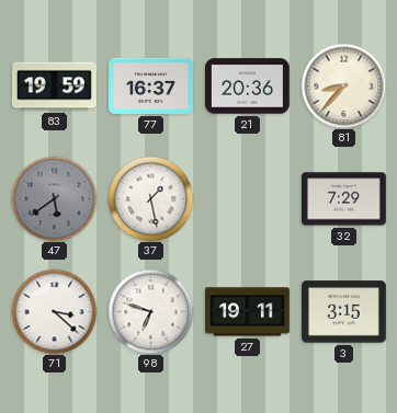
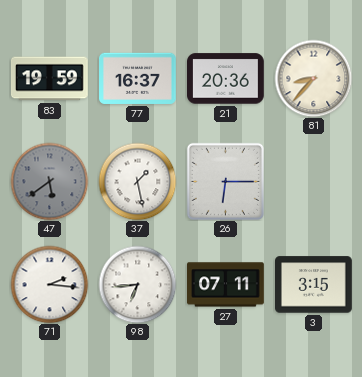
26: none -> 6:15 (225, 181)
32: 7:29 -> none (344, 199)
71: 3:22 -> 2:16 (49, 284)
98: 6:48 -> 6:44 (137, 284)
27: 19:11 -> 07:11 (226, 285)
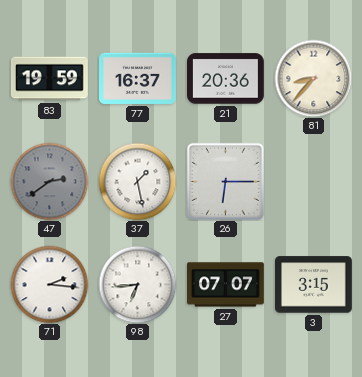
47: 5:39 -> 2:39 (49, 181)
27: 07:11 -> 07:07 (226, 285)
